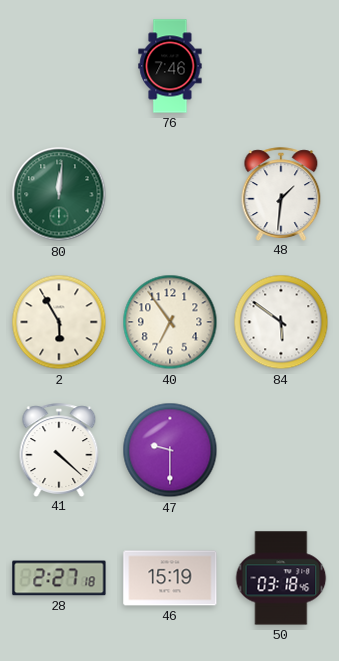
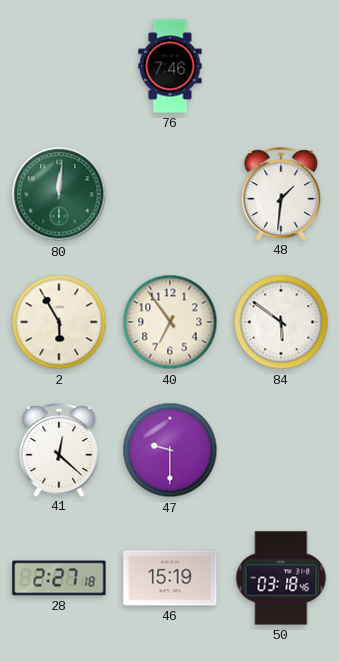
41: 4:22 -> 12:22 (59, 450)
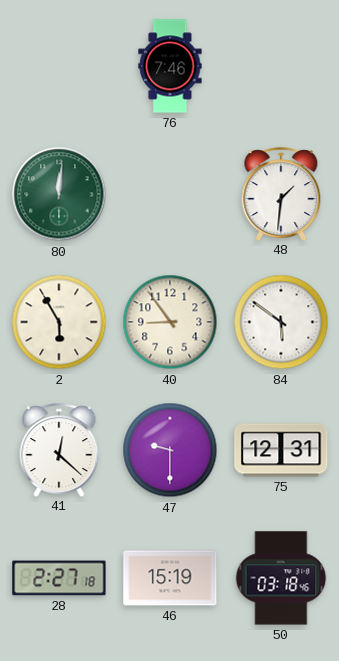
40: 6:54 -> 8:54 (170, 322)
75: none -> 12:31 (281, 450)
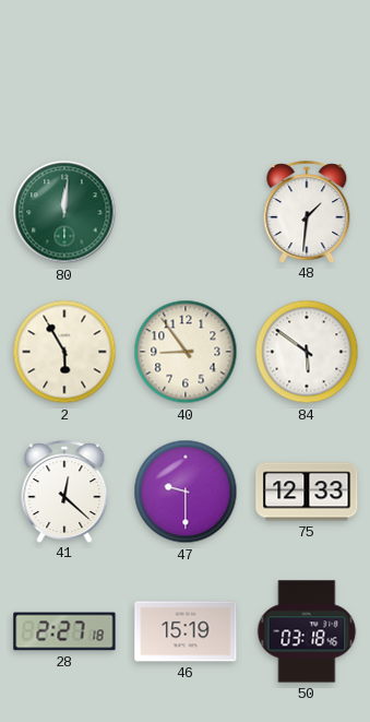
76: 7:46 -> none (170, 66)
75: 12:31 -> 12:33 (307, 492)
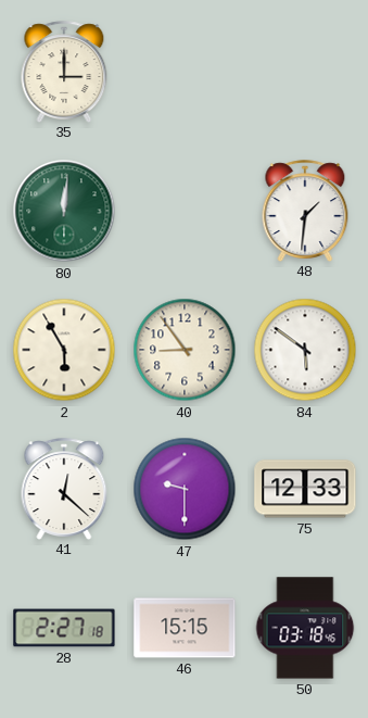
35: none -> 3:00 (64, 72)
46: 15:19 -> 15:15 (185, 628)
